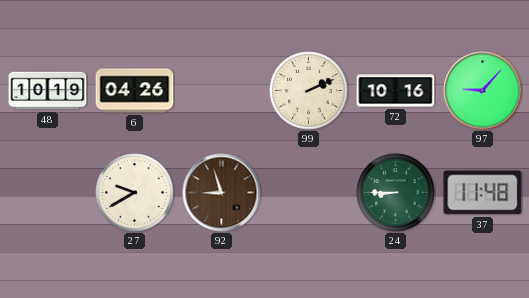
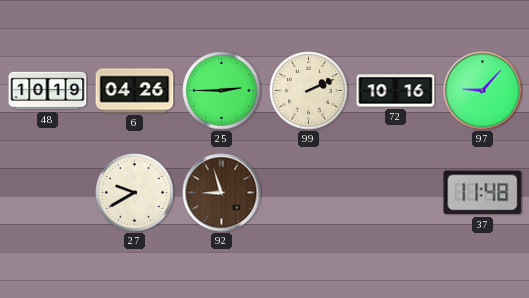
25: none -> 2:45 (222, 91)
24: 8:45 -> none (396, 193)
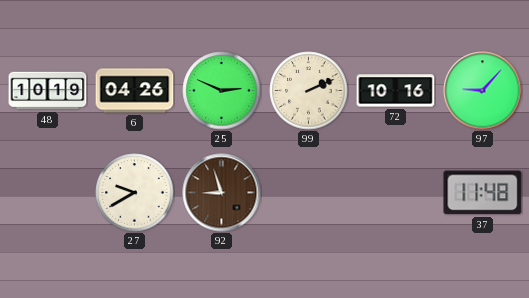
25: 2:45 -> 2:49 (222, 91)
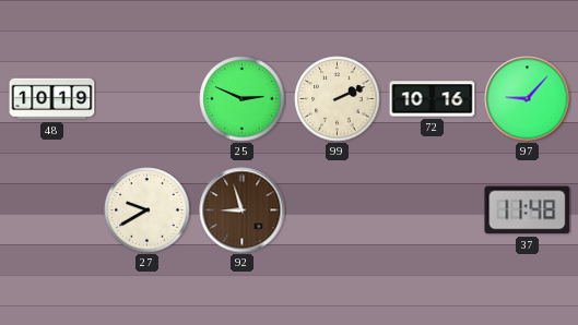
6: 04:26 -> none (135, 91)
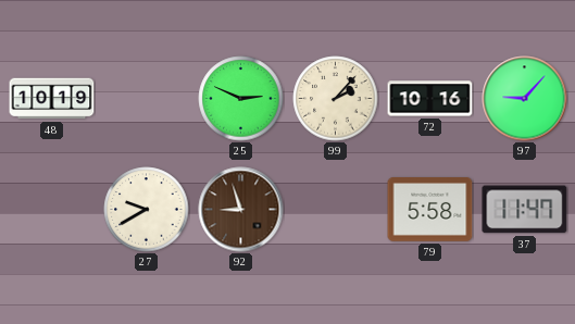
99: 2:11 -> 2:07 (336, 99)
79: none -> 5:58 (430, 210)
37: 11:48 -> 11:47 (525, 210)
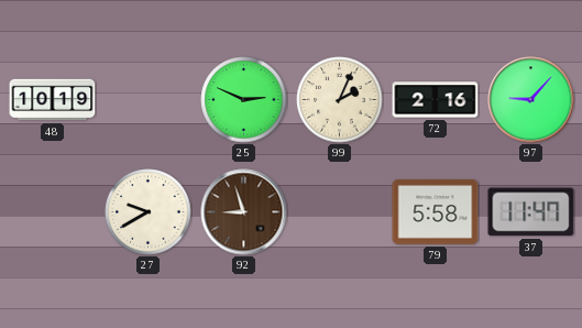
99: 2:07 -> 2:04 (340, 100)
72: 10:16 -> 2:16 (436, 100)
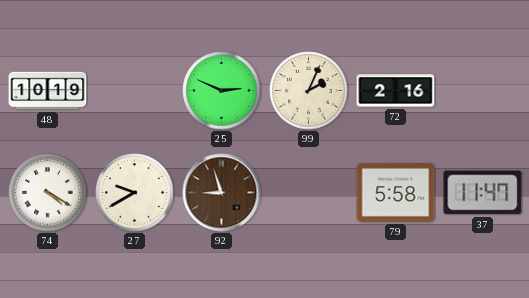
97: 9:07 -> none (531, 100)
74: none -> 4:20 (48, 193)
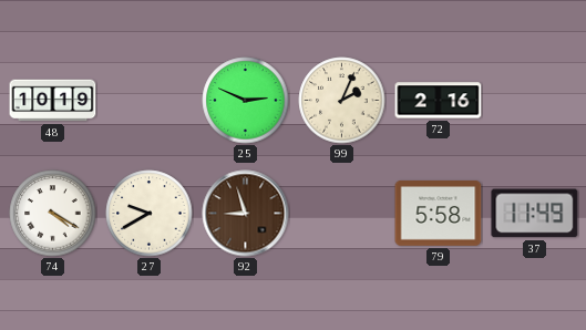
37: 11:47 -> 11:49 (535, 214)
